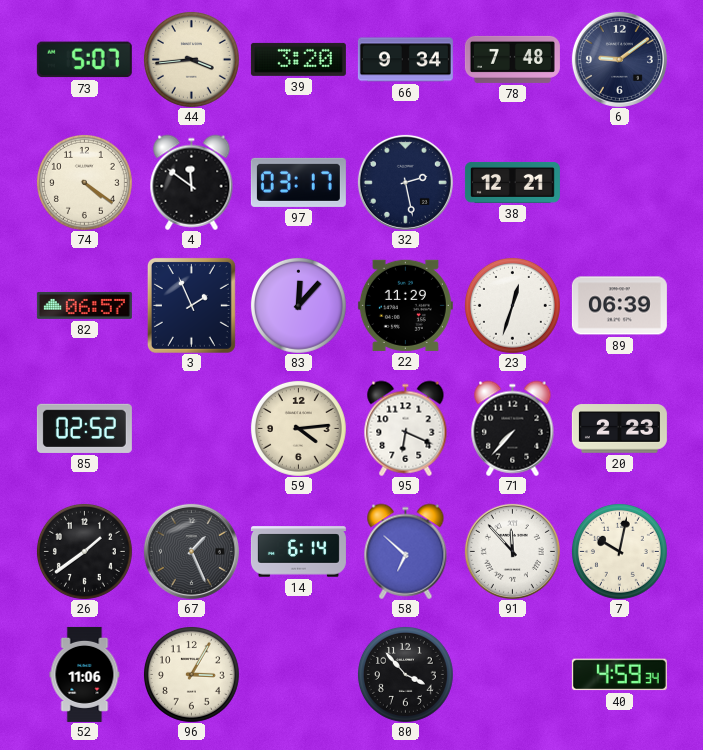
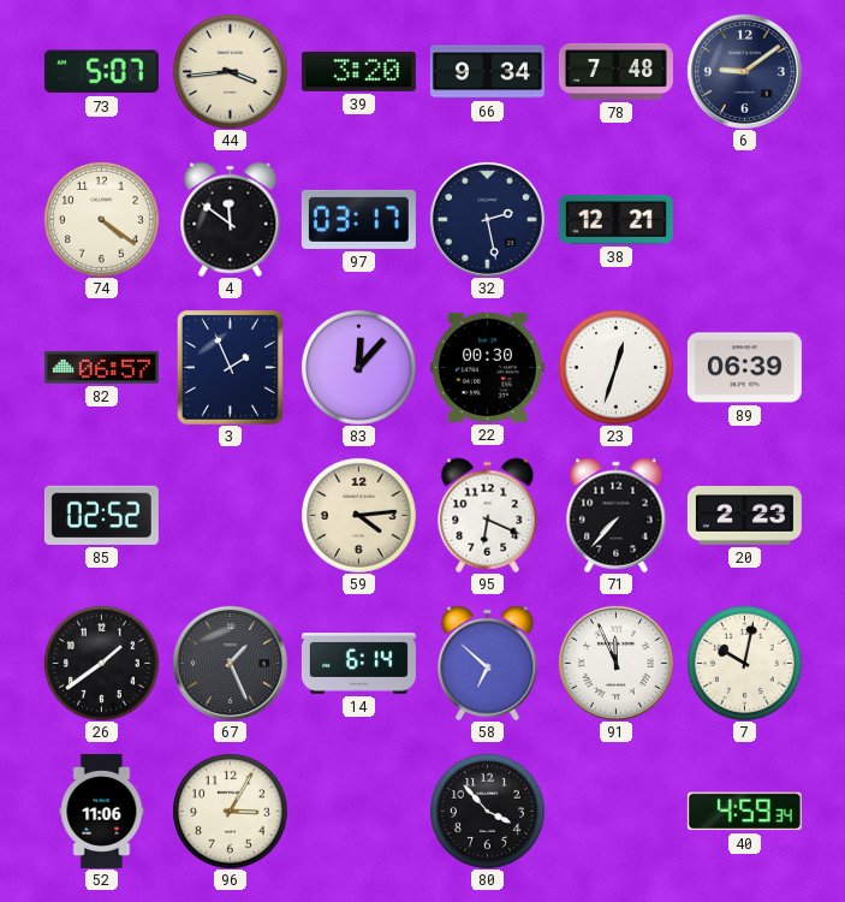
22: 11:29 -> 00:30 (487, 367)
91: 11:53 -> 11:56 (615, 663)
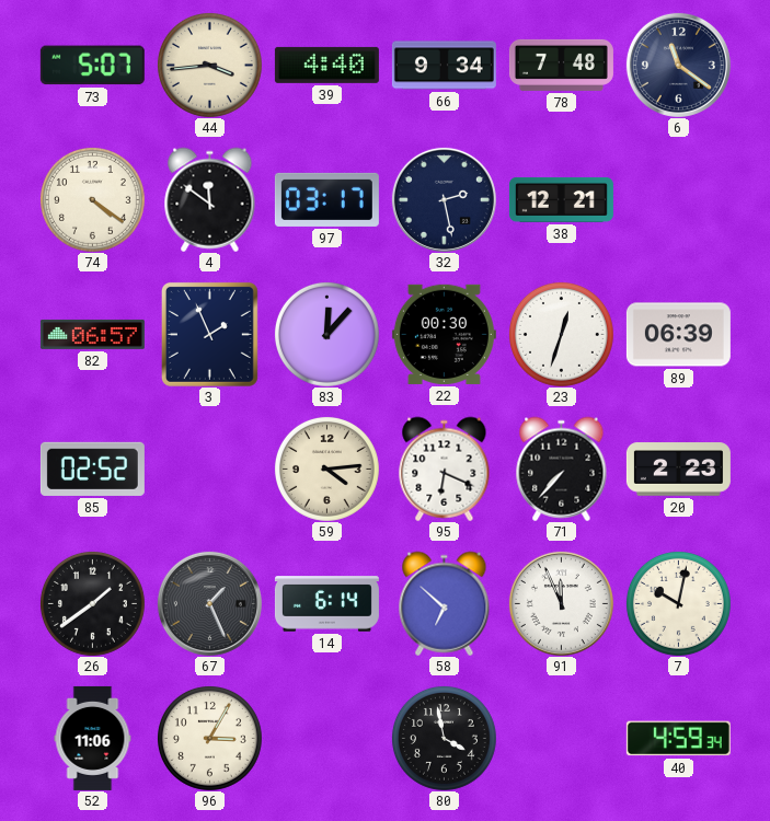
39: 3:20 -> 4:40 (326, 65)
6: 9:09 -> 11:21 (678, 65)
80: 3:53 -> 3:58 (444, 738)
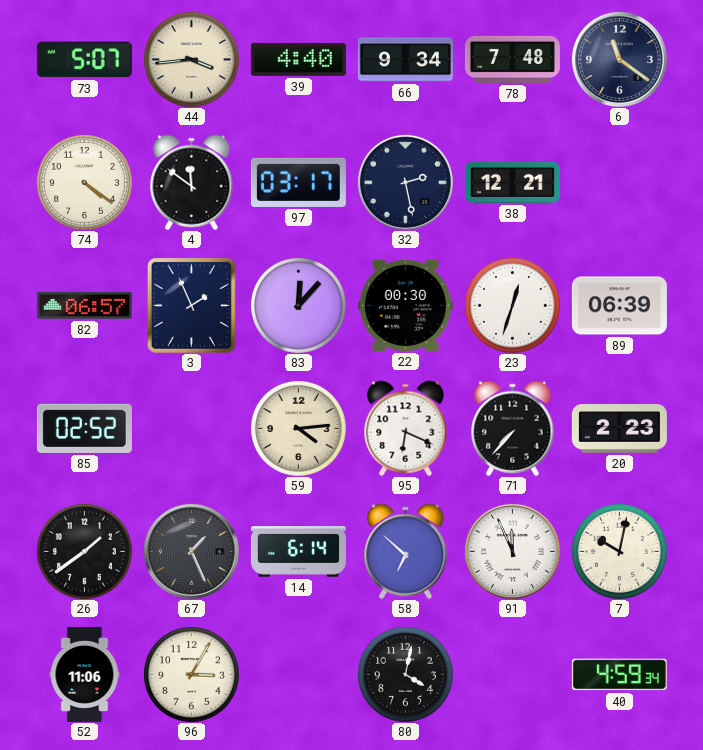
80: 3:58 -> 4:02 (405, 674)
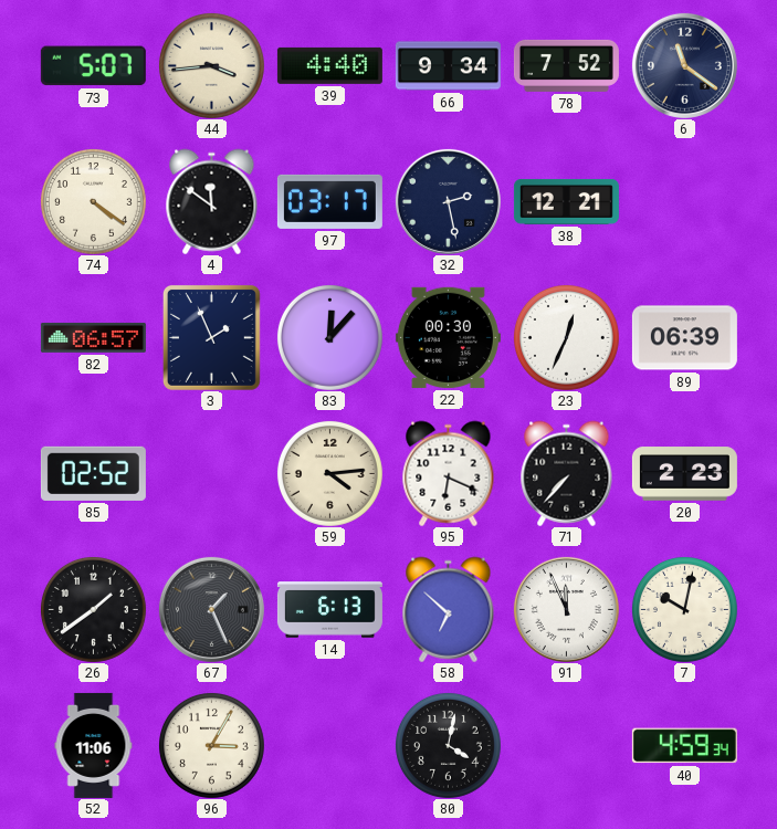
78: 7:48 -> 7:52 (566, 65)
23: 12:33 -> 12:34 (566, 337)
14: 6:14 -> 6:13 (329, 610)
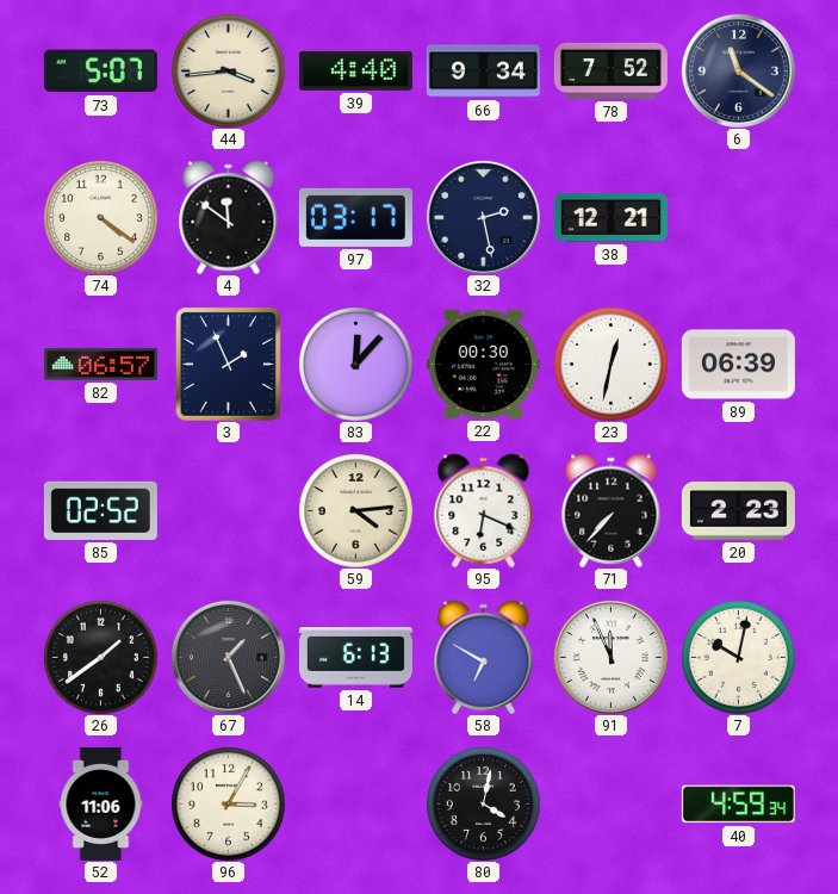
23: 12:34 -> 12:32 (610, 364)
58: 6:52 -> 6:50 (484, 657)
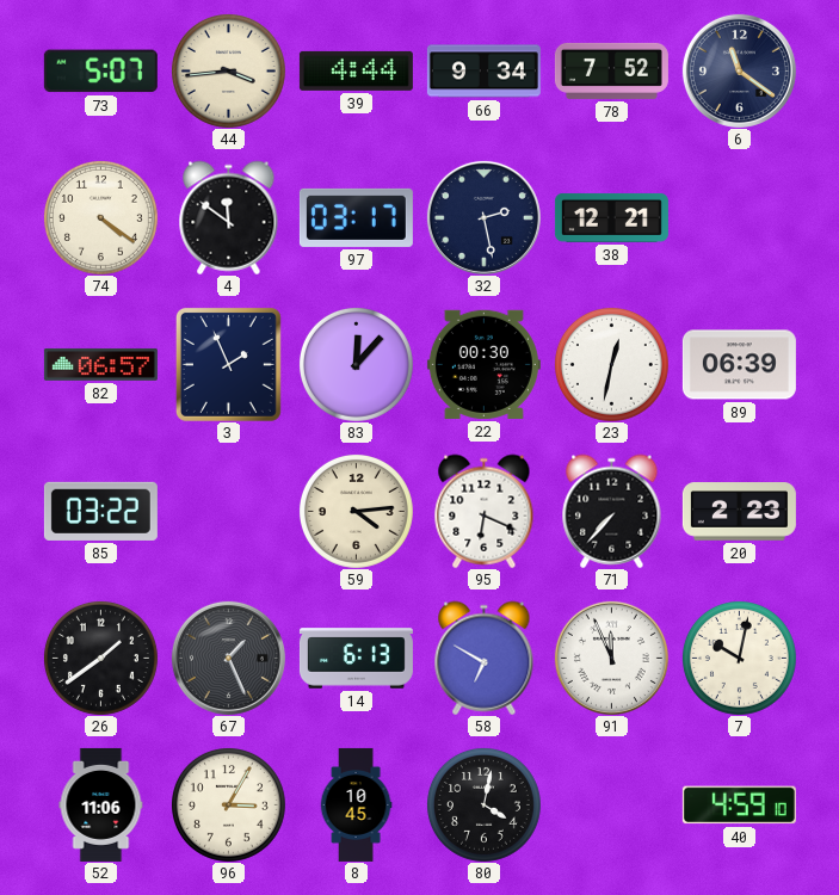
39: 4:40 -> 4:44 (356, 70)
85: 02:52 -> 03:22 (100, 511)
8: none -> 10:45 (356, 804)
40: 4:59:34 -> 4:59:10 (739, 805)
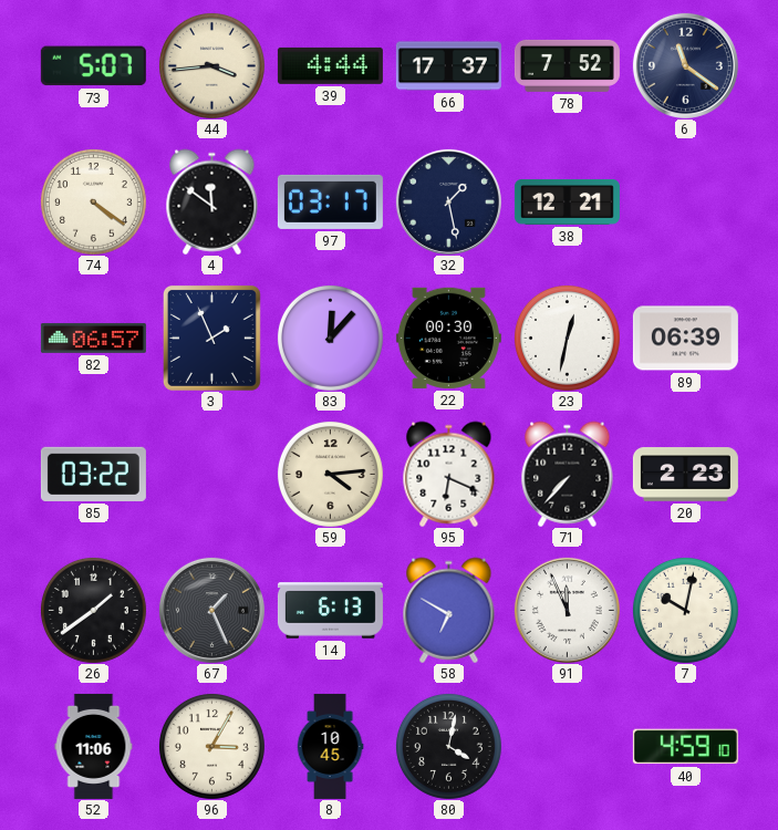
66: 9:34 -> 17:37 (448, 66)
32: 2:28 -> 1:28 (448, 201)
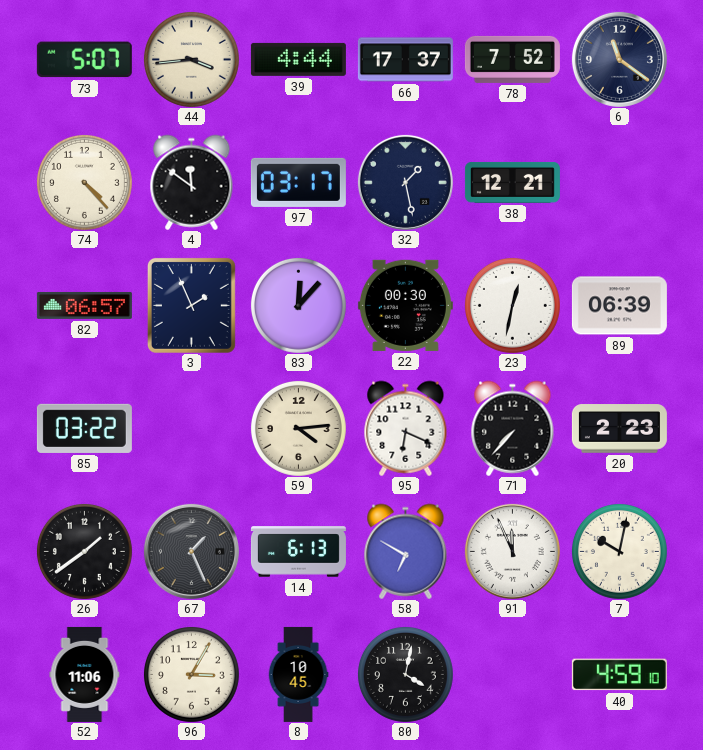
74: 4:21 -> 4:23 (84, 182)
